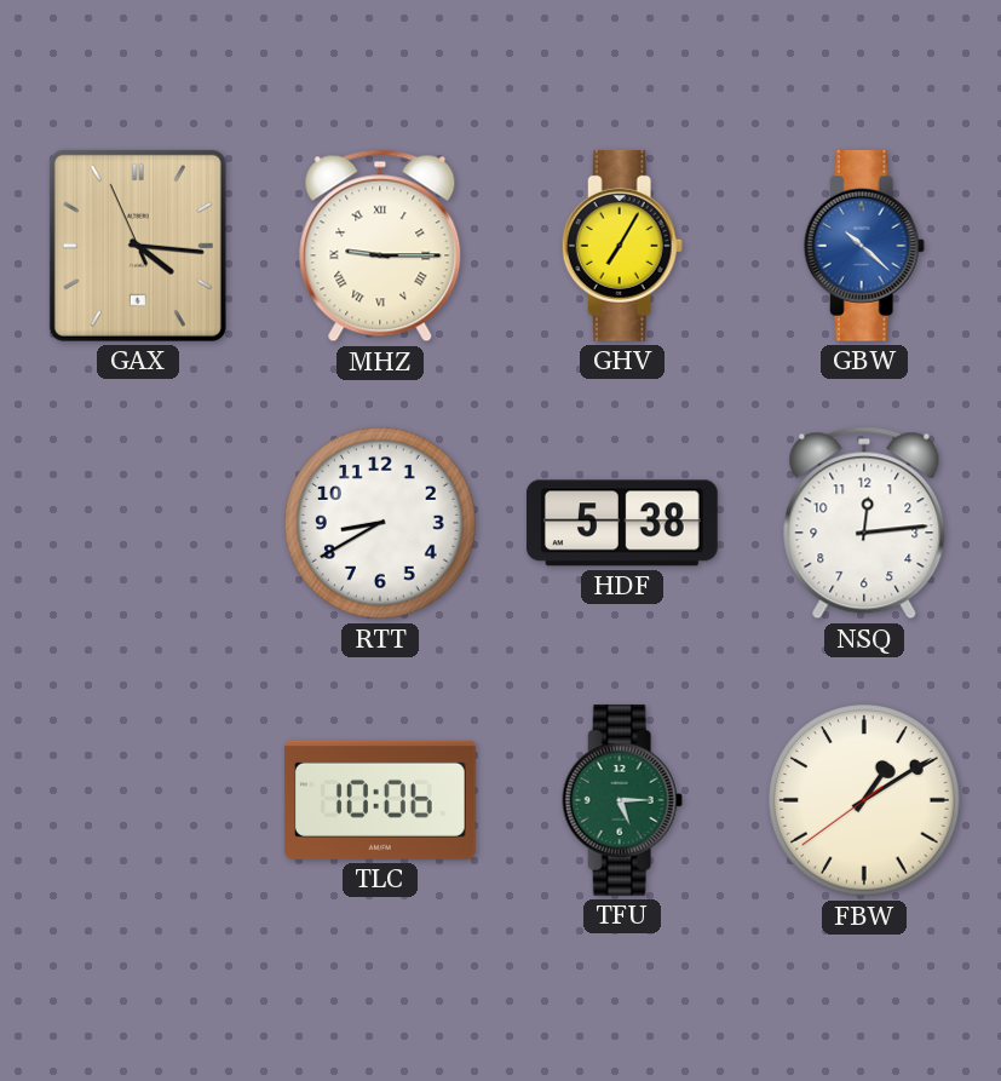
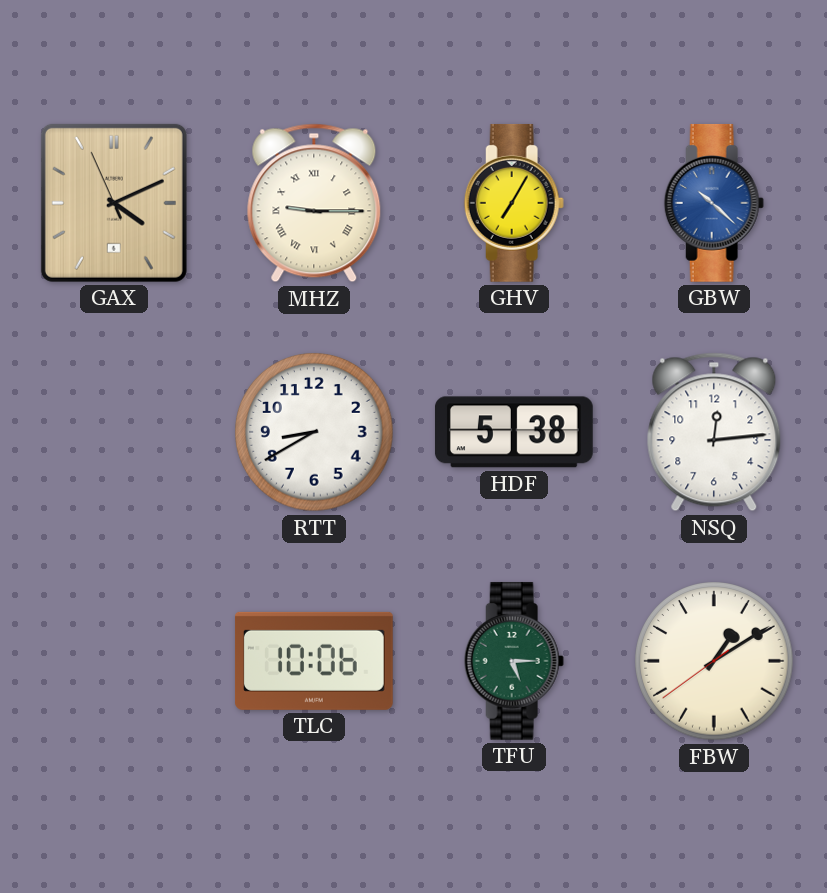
GAX: 4:15 -> 4:10 (114, 203)
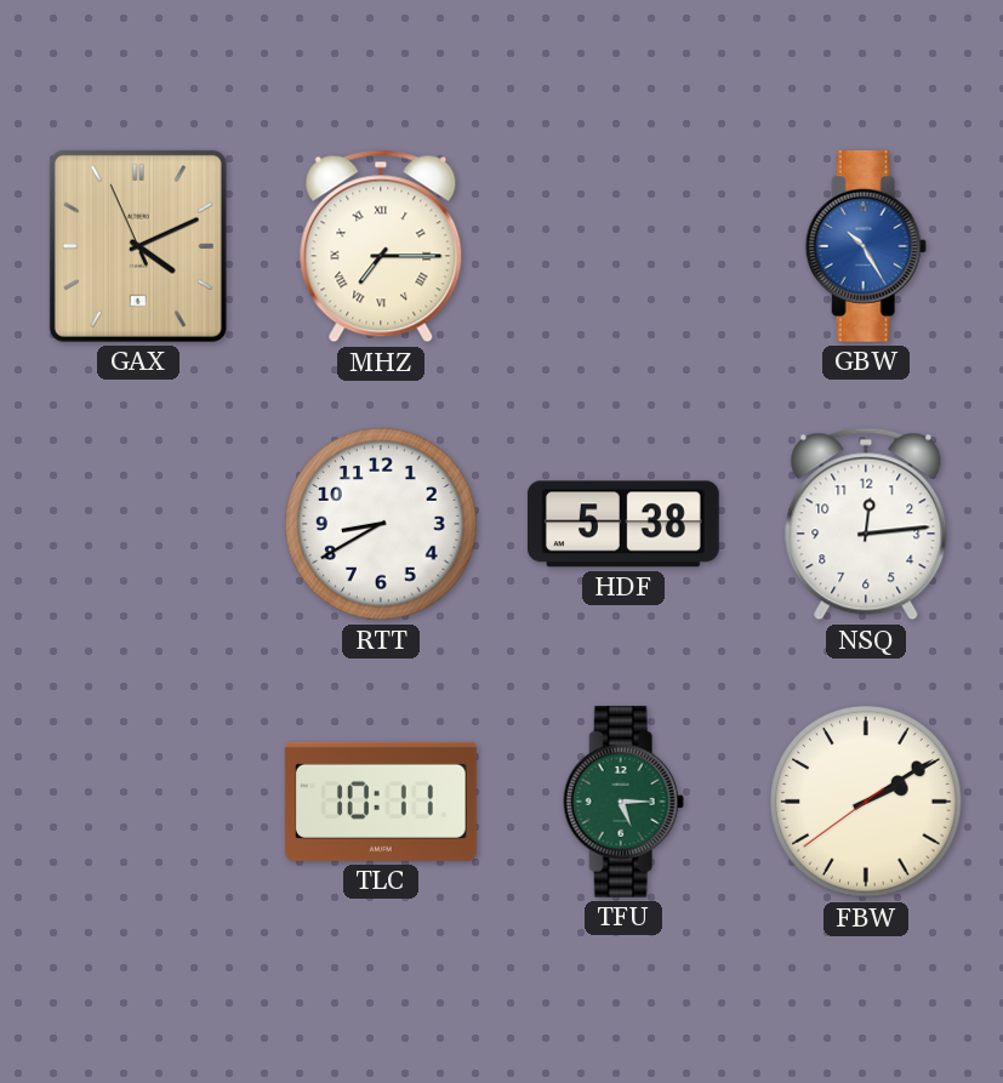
MHZ: 9:15 -> 7:15 (381, 246)
GHV: 7:05 -> none (514, 203)
GBW: 10:22 -> 10:25 (866, 246)
TLC: 10:06 -> 10:11 (381, 802)
FBW: 1:09 -> 2:09 (866, 802)
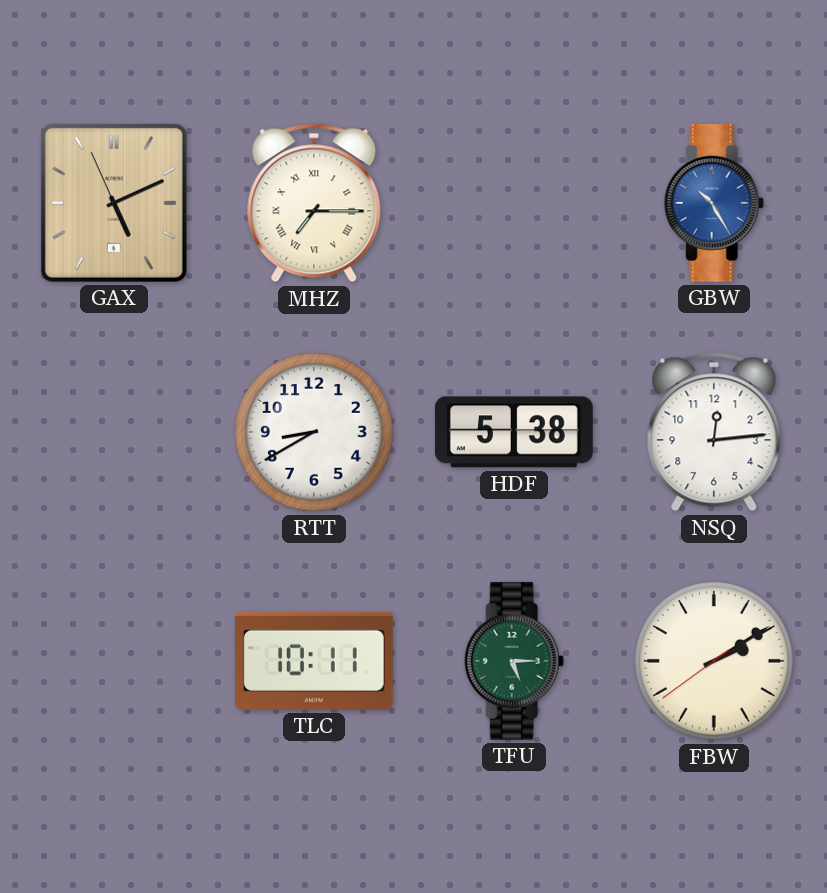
GAX: 4:10 -> 5:10 (114, 203)
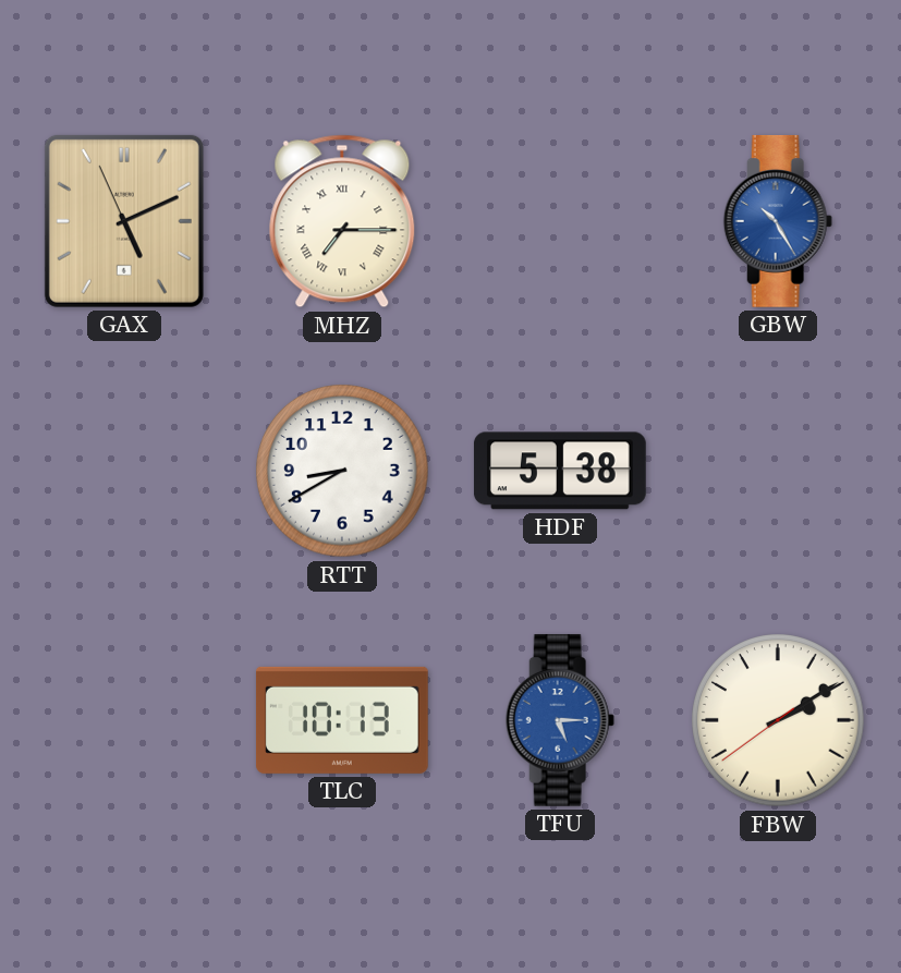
NSQ: 12:14 -> none (714, 432)
TLC: 10:11 -> 10:13 (342, 720)
TFU dial: green -> blue (560, 720)
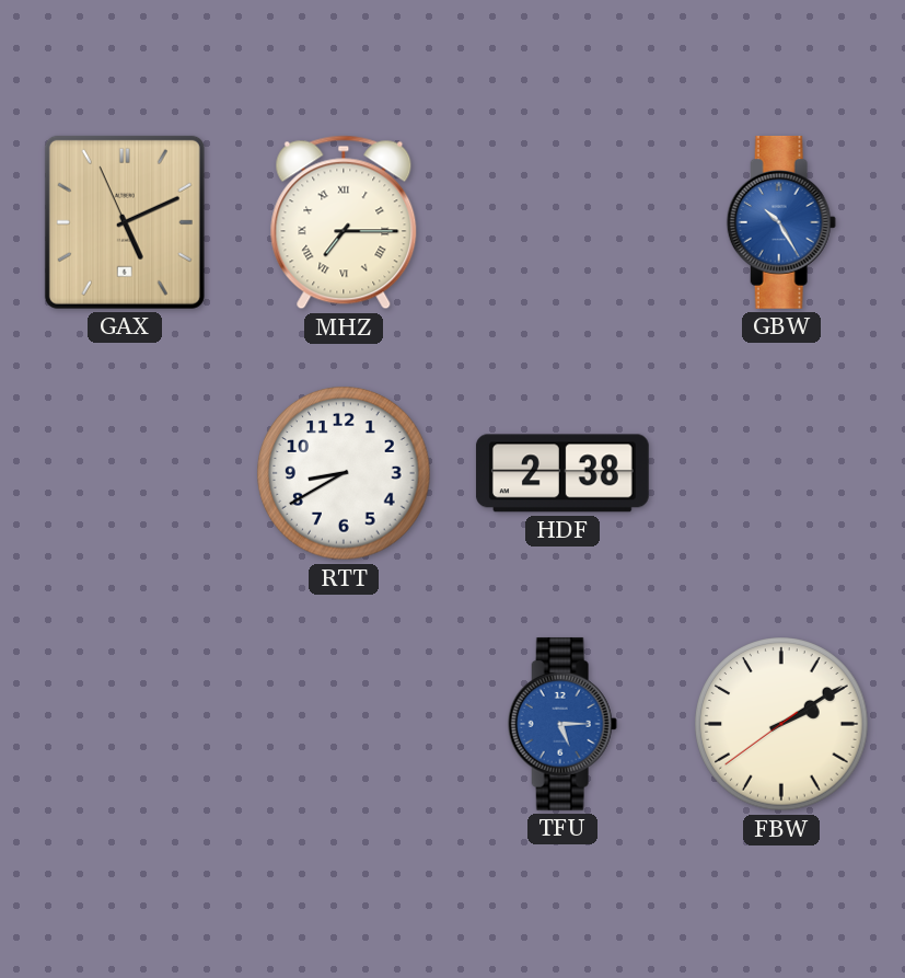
HDF: 5:38 -> 2:38 (562, 473)
TLC: 10:13 -> none (342, 720)
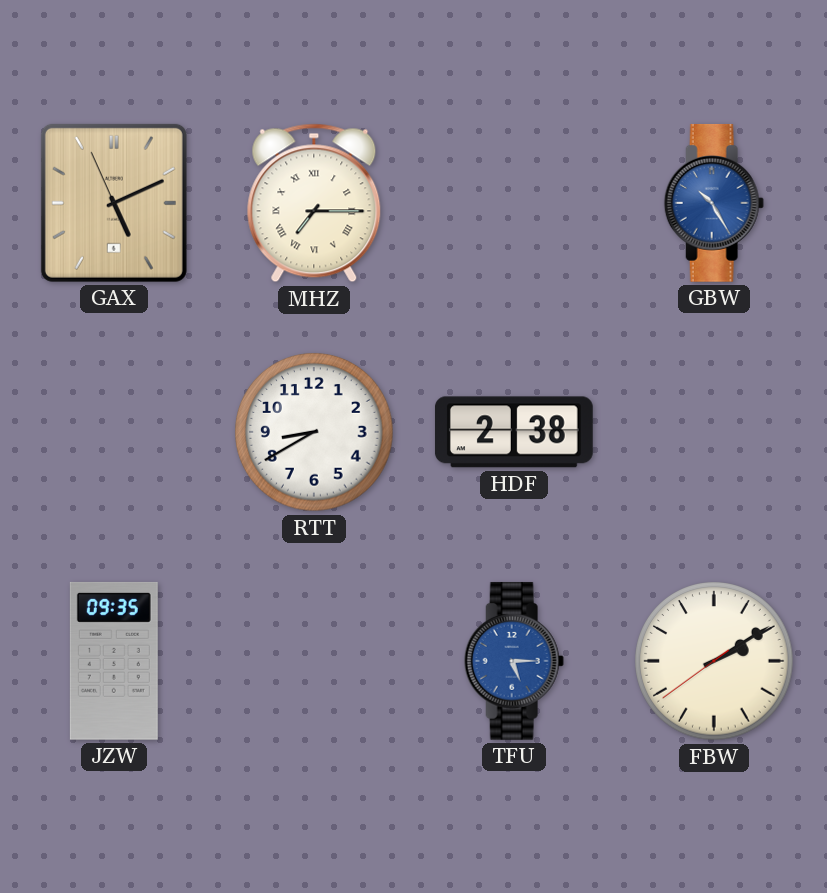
JZW: none -> 09:35 (114, 661)
